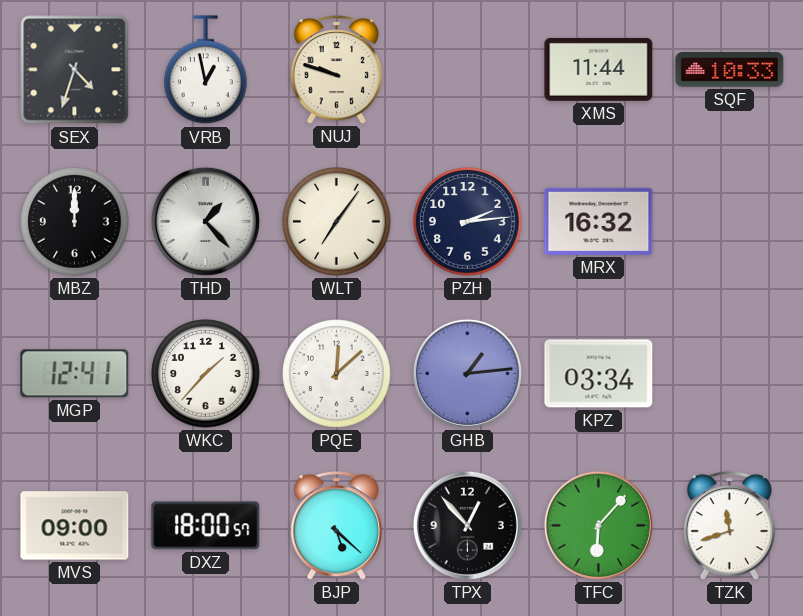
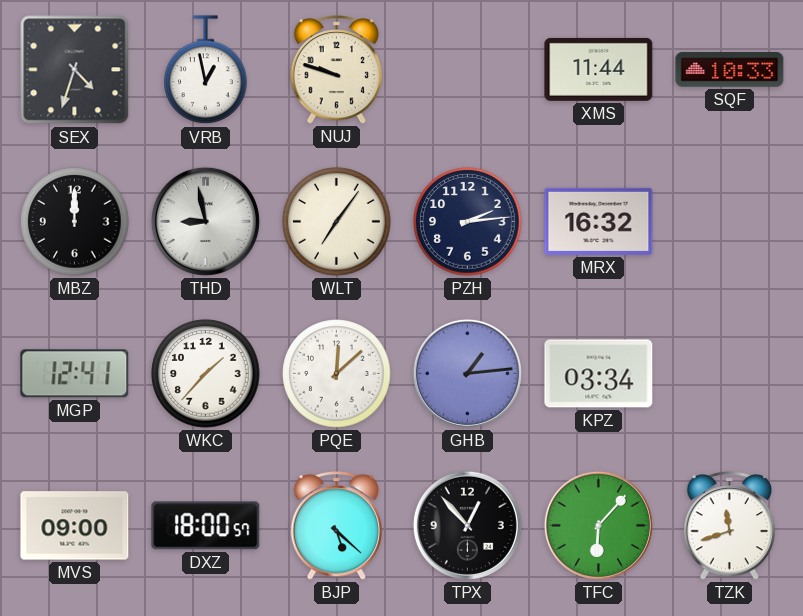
THD: 1:23 -> 8:58 (205, 221)
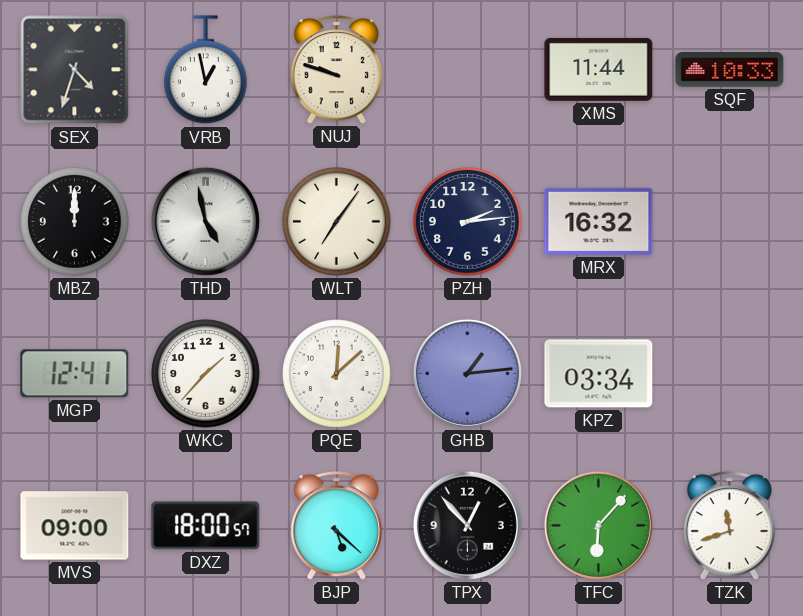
THD: 8:58 -> 4:58 (205, 221)
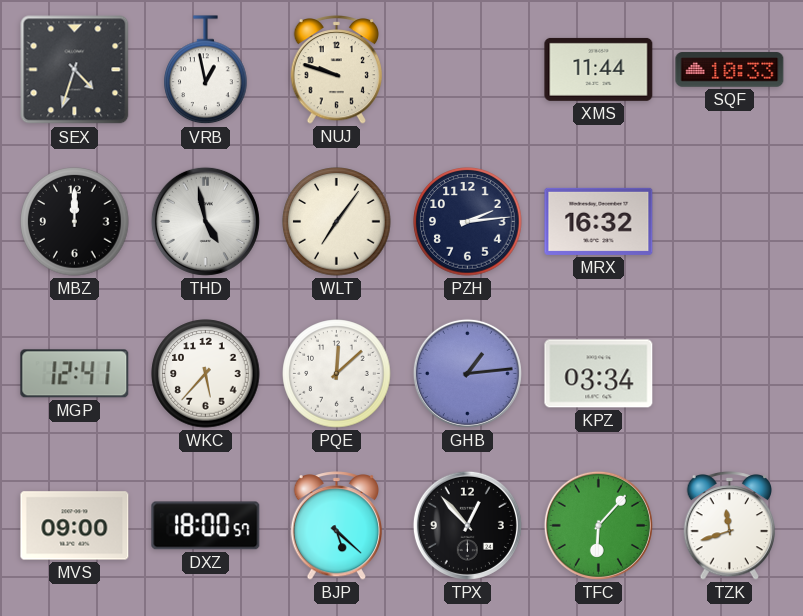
WKC: 1:37 -> 5:37 (206, 374)
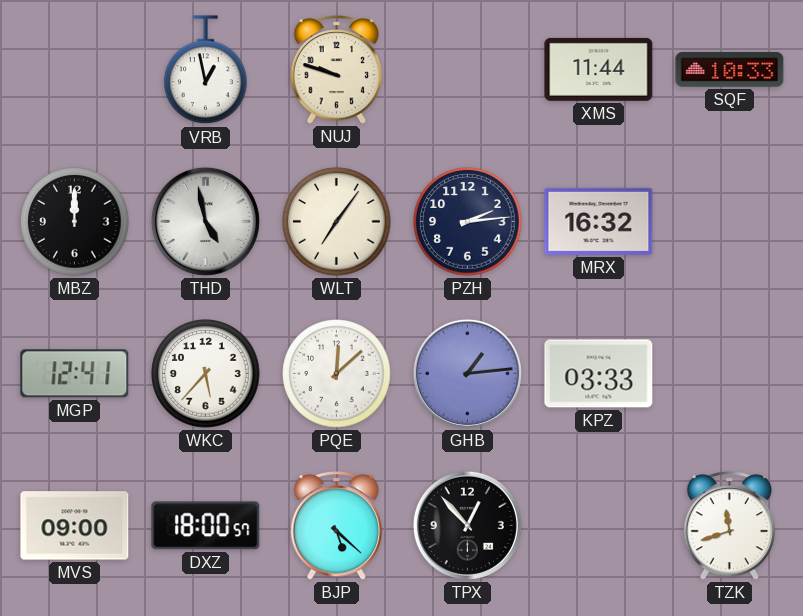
SEX: 4:33 -> none (75, 70)
KPZ: 03:34 -> 03:33 (599, 374)
TFC: 6:07 -> none (598, 525)
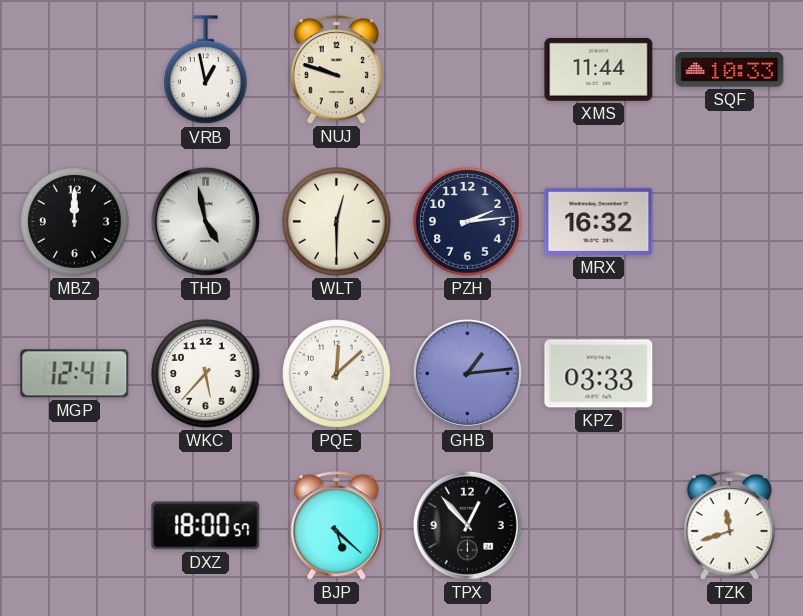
WLT: 7:06 -> 12:30 (337, 222)
MVS: 09:00 -> none (75, 526)
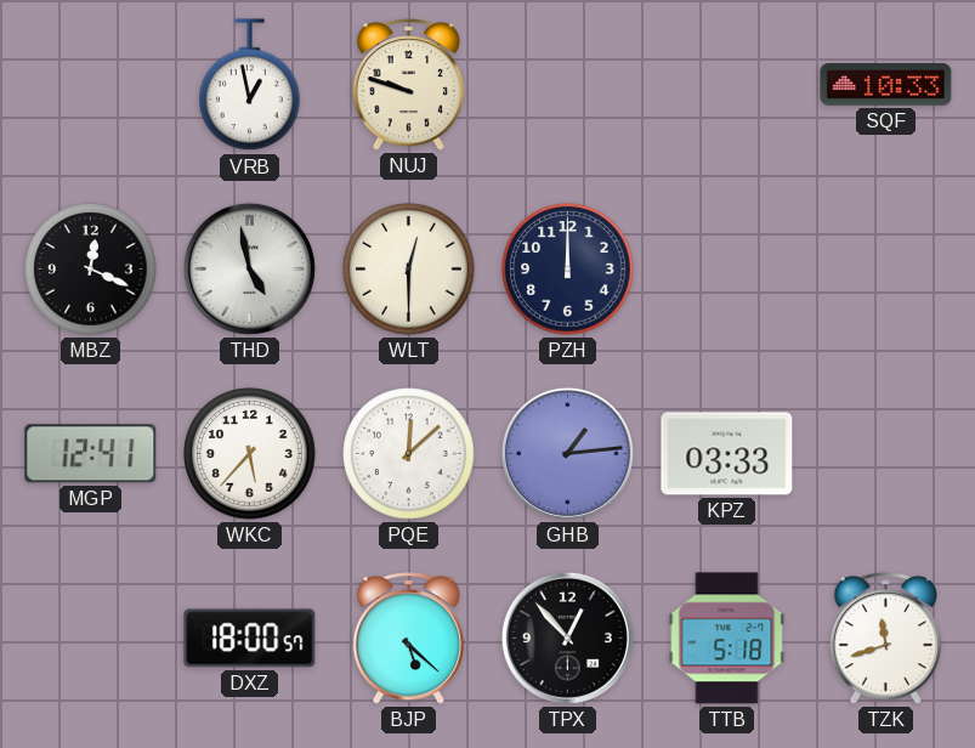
XMS: 11:44 -> none (599, 69)
MBZ: 12:00 -> 12:19 (91, 270)
PZH: 2:14 -> 12:00 (568, 270)
MRX: 16:32 -> none (599, 221)
TTB: none -> 5:18 (727, 639)
